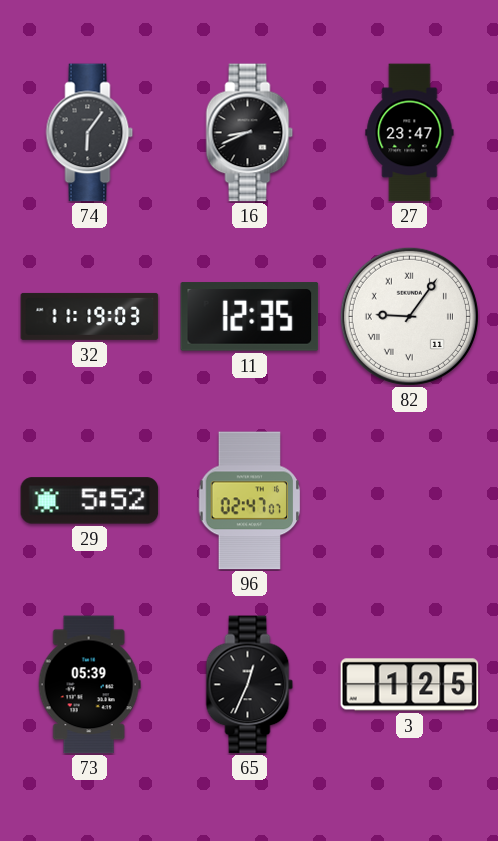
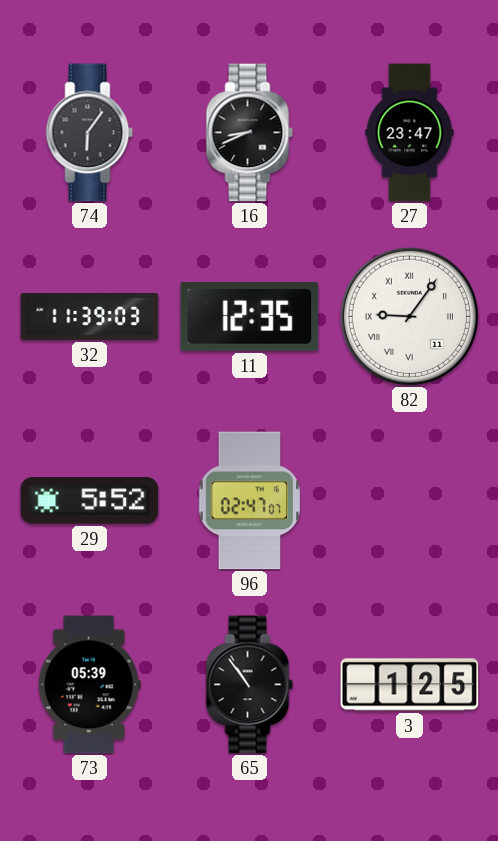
32: 11:19 -> 11:39 (90, 316)
65: 12:34 -> 10:54 (250, 685)
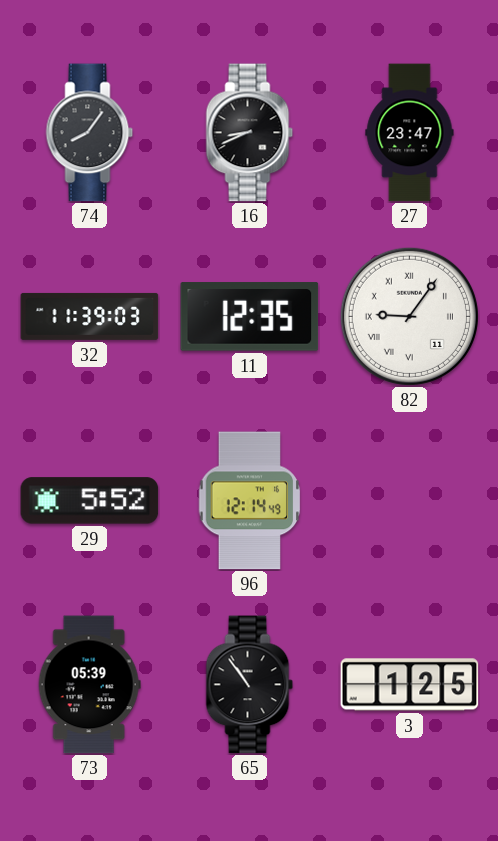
74: 6:06 -> 8:06 (90, 133)
96: 02:47 -> 12:14 (250, 501)
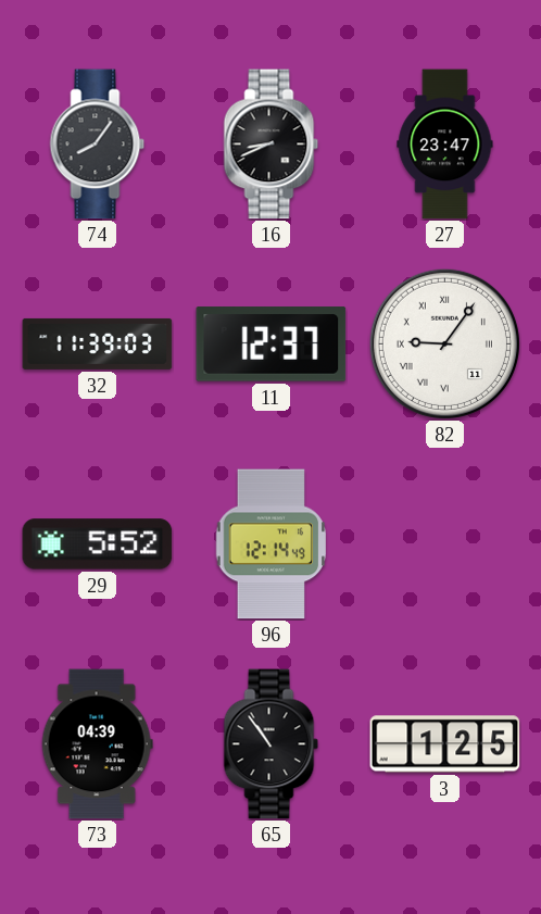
11: 12:35 -> 12:37 (272, 345)
73: 05:39 -> 04:39 (97, 744)
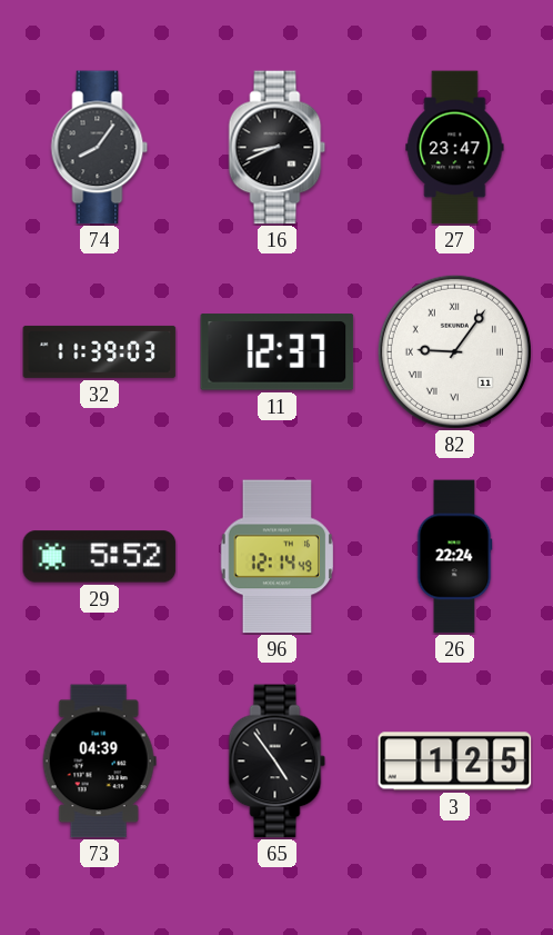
26: none -> 22:24 (454, 557)
65: 10:54 -> 4:54 (278, 762)
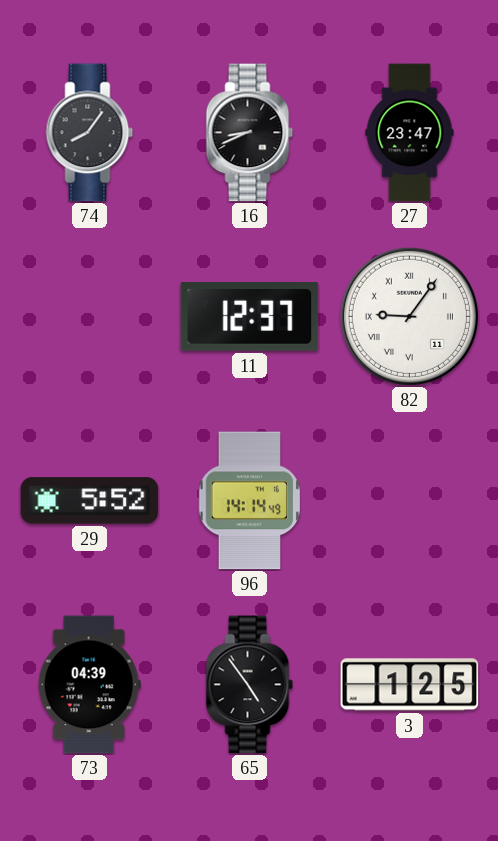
32: 11:39 -> none (100, 351)
96: 12:14 -> 14:14 (250, 501)
26: 22:24 -> none (454, 557)
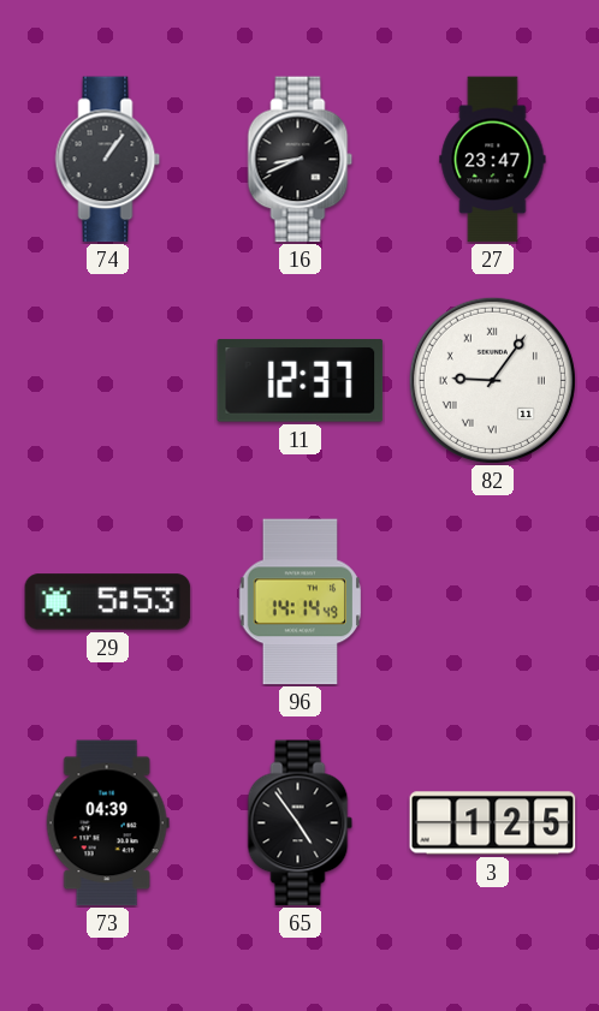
74: 8:06 -> 1:06 (108, 160)
29: 5:52 -> 5:53 (108, 602)
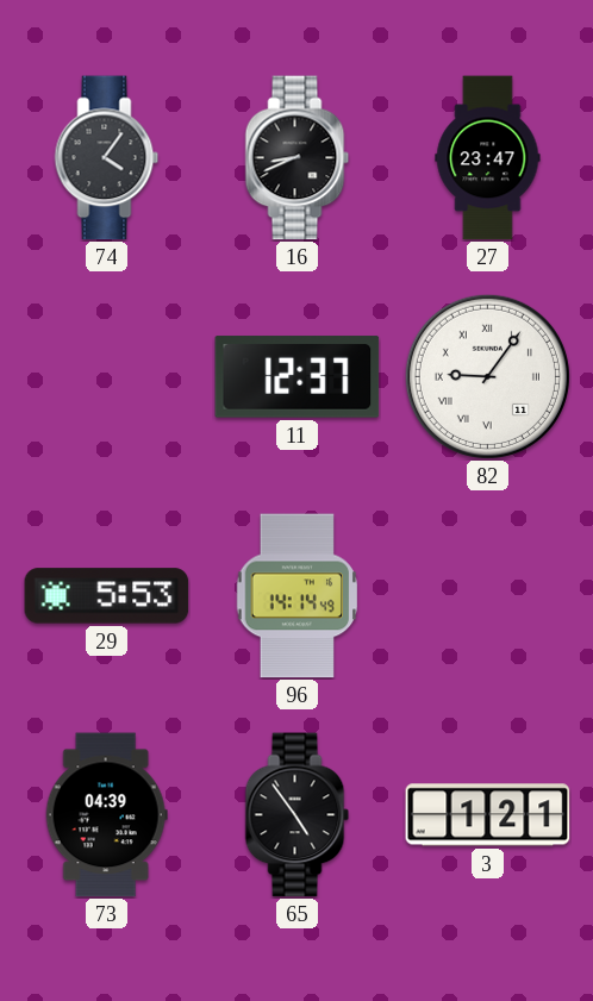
74: 1:06 -> 4:06 (107, 158)
3: 1:25 -> 1:21 (488, 815)
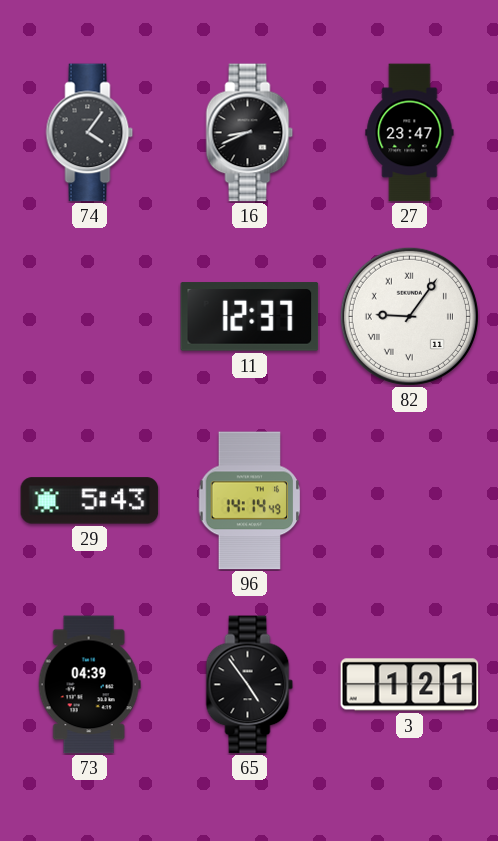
29: 5:53 -> 5:43 (90, 501)
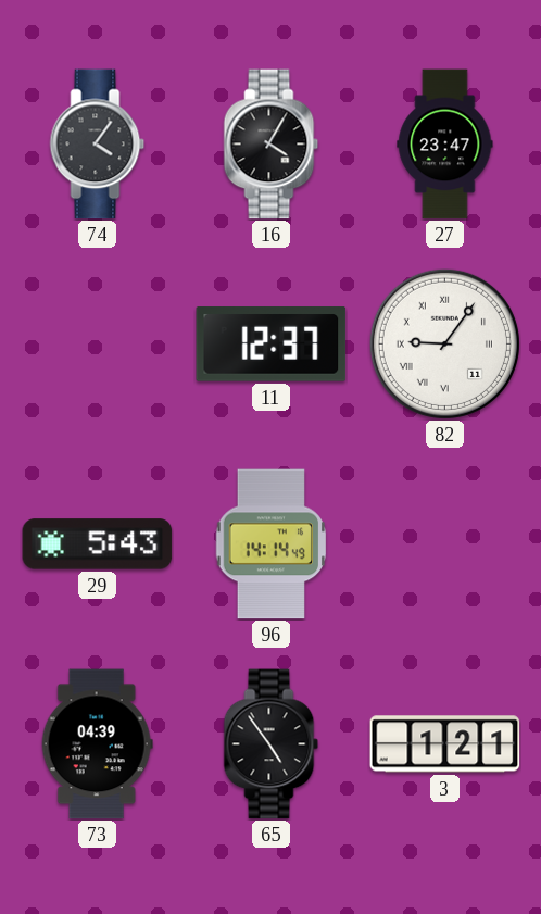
16: 8:41 -> 4:05 (272, 145)
